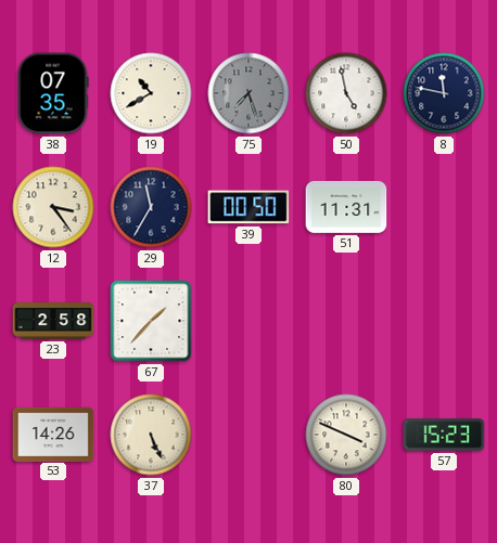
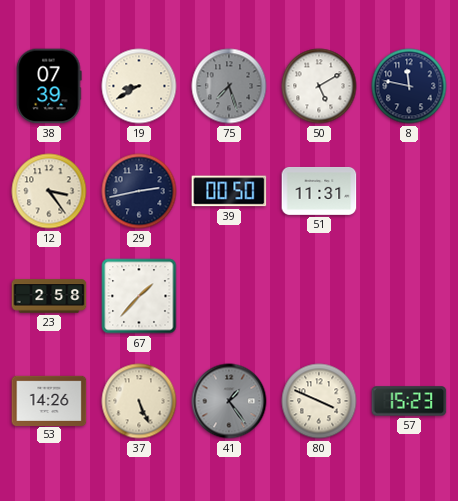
38: 07:35 -> 07:39 (49, 86)
19: 10:40 -> 8:40 (139, 86)
50: 4:58 -> 5:10 (319, 86)
29: 11:35 -> 2:43 (139, 191)
41: none -> 1:24 (229, 401)
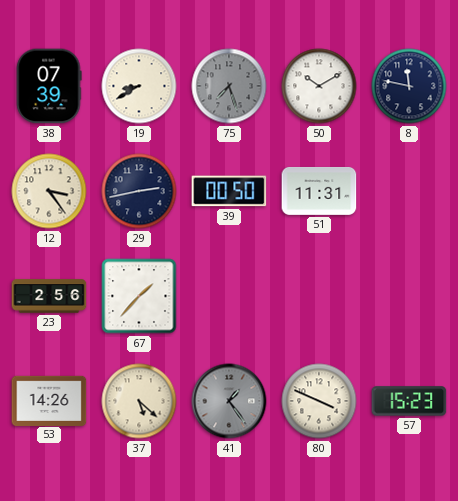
50: 5:10 -> 10:10 (319, 86)
23: 2:58 -> 2:56 (49, 296)
37: 5:26 -> 5:22 (139, 401)
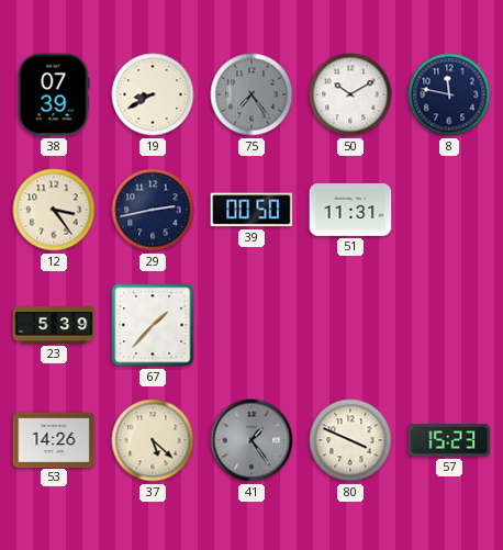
75: 7:27 -> 7:24 (251, 94)
23: 2:56 -> 5:39 (54, 325)
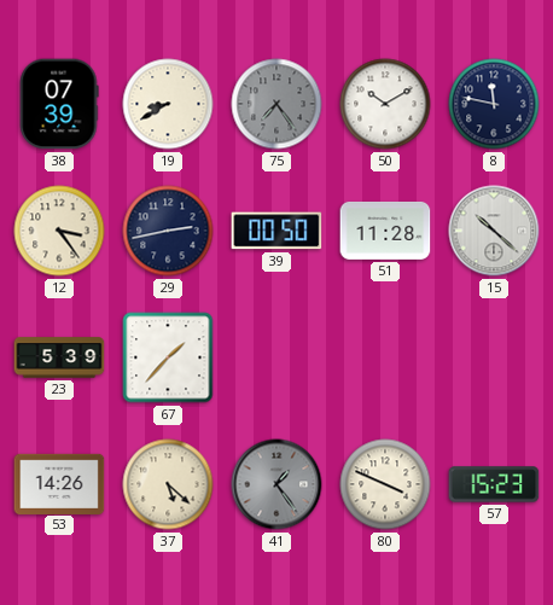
51: 11:31 -> 11:28 (385, 231)
15: none -> 10:22 (494, 231)
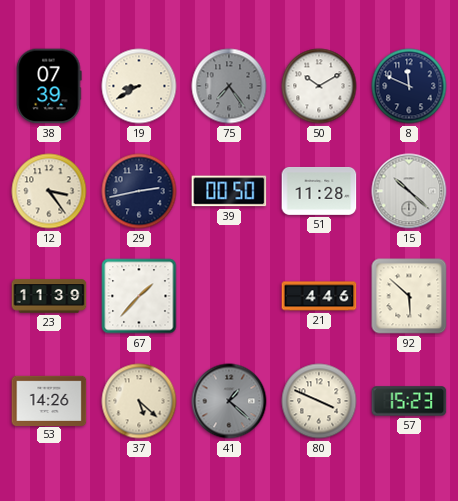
8: 11:47 -> 11:49 (409, 86)
23: 5:39 -> 11:39 (49, 296)
21: none -> 4:46 (319, 296)
92: none -> 5:52 (409, 296)
41: 1:24 -> 1:22 (229, 401)
